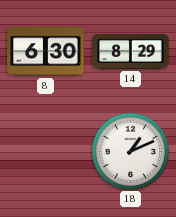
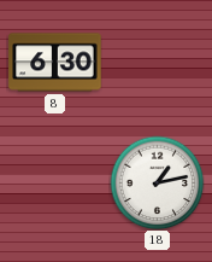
14: 8:29 -> none (131, 51)
18: 1:11 -> 1:13 (157, 182)
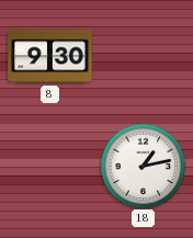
8: 6:30 -> 9:30 (50, 57)
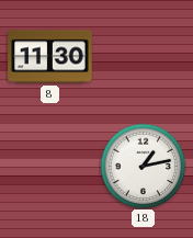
8: 9:30 -> 11:30 (50, 57)
